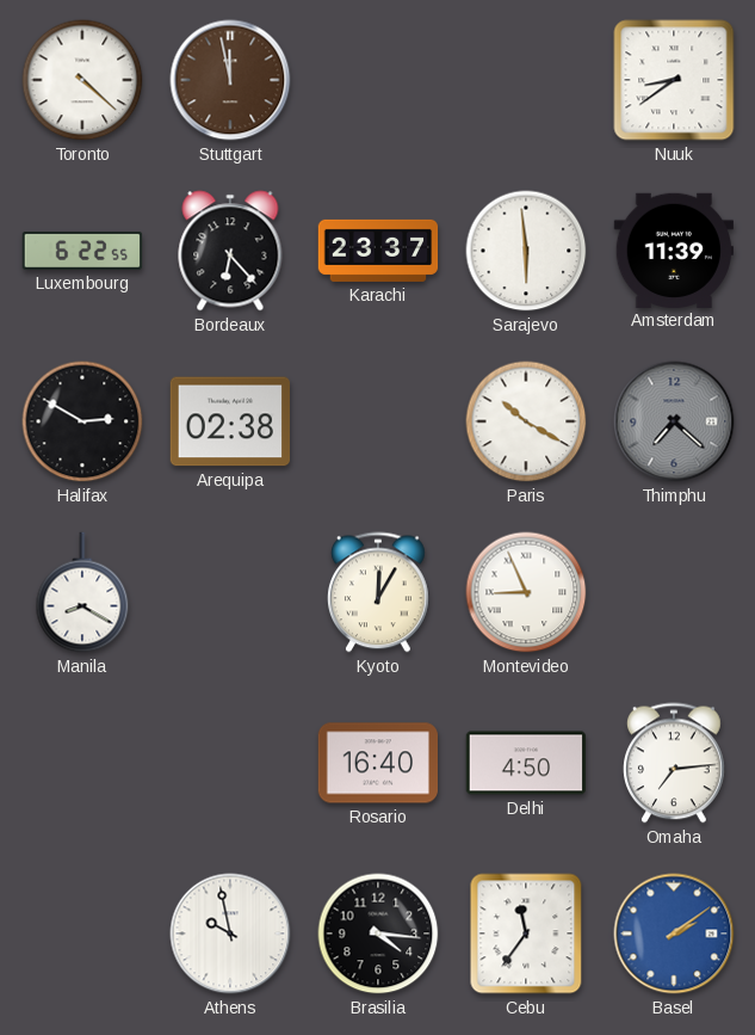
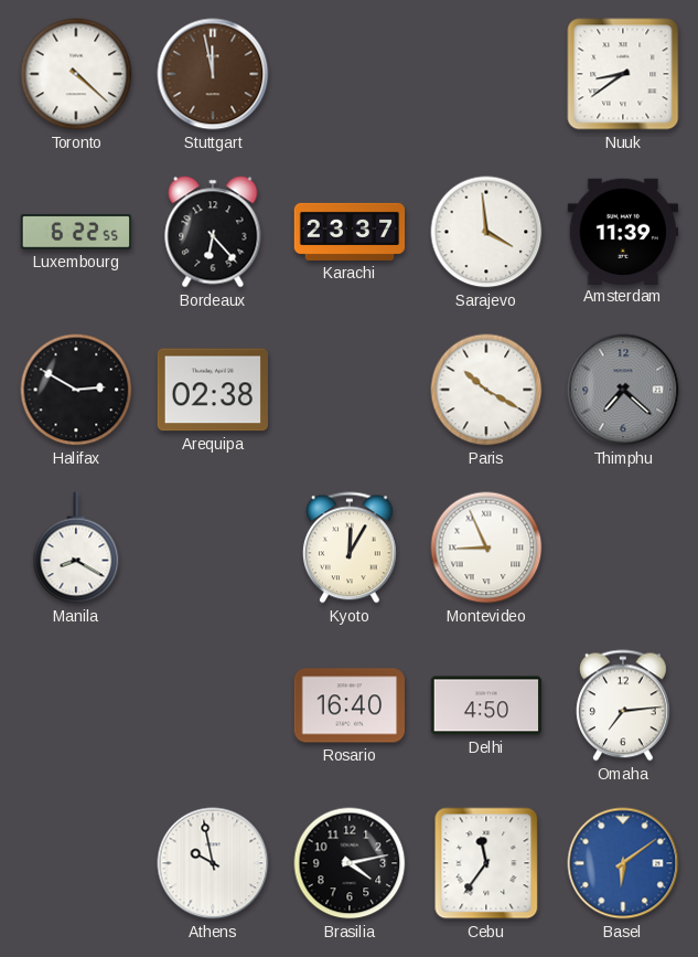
Sarajevo: 5:59 -> 3:59 (486, 232)
Brasilia: 4:16 -> 4:13 (350, 863)
Basel: 2:09 -> 6:09 (623, 863)
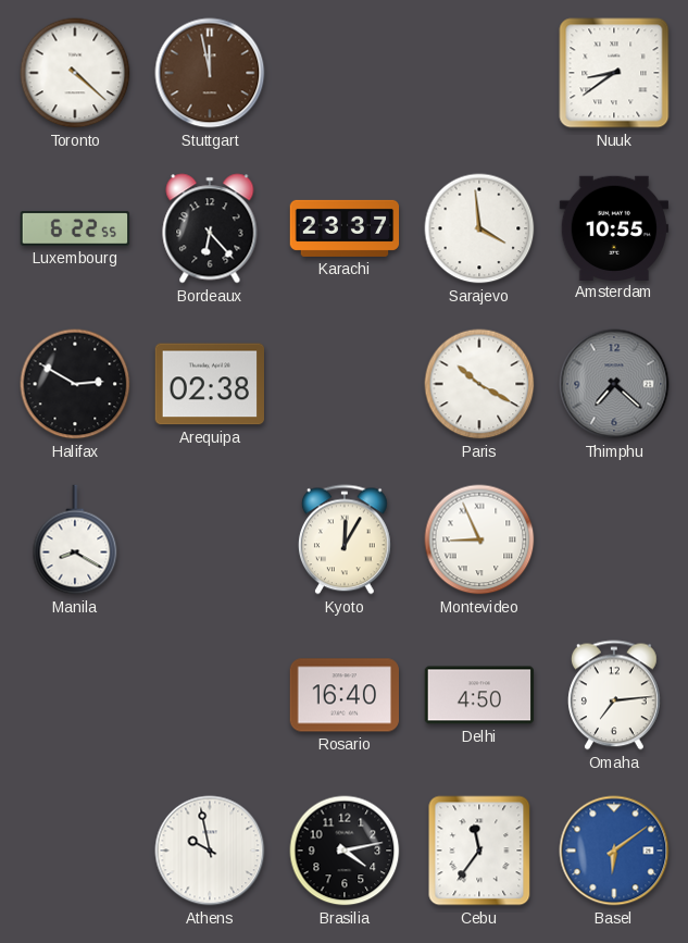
Amsterdam: 11:39 -> 10:55 (613, 227)
